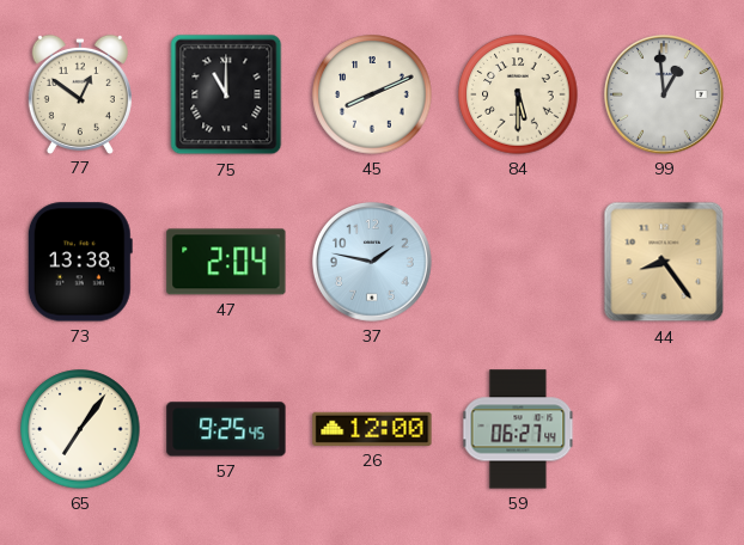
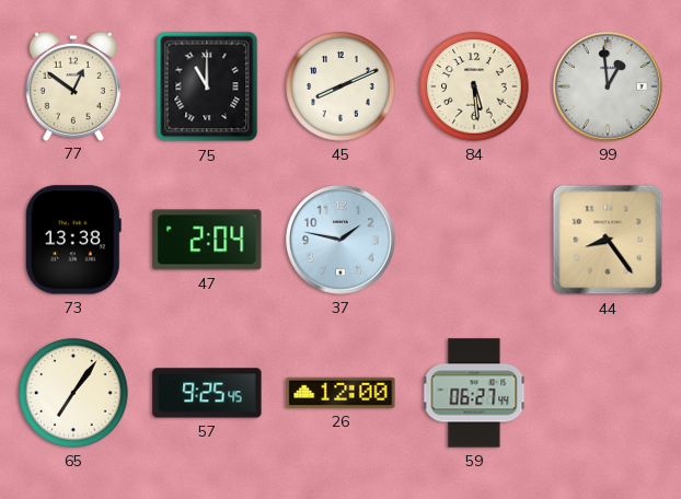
84: 5:30 -> 5:29 (474, 86)
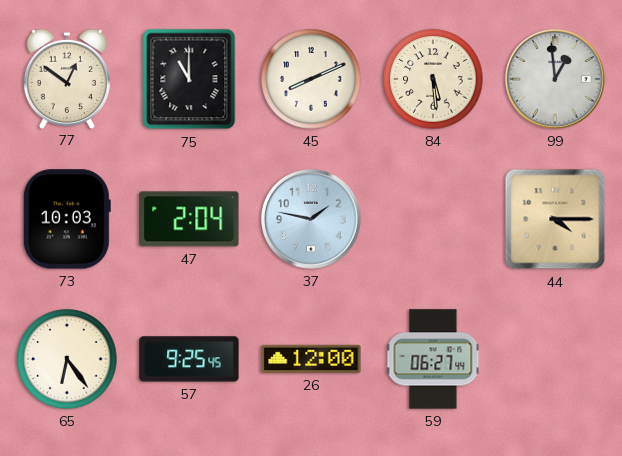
73: 13:38 -> 10:03 (67, 219)
44: 8:24 -> 4:15 (555, 219)
65: 7:06 -> 6:24 (67, 359)
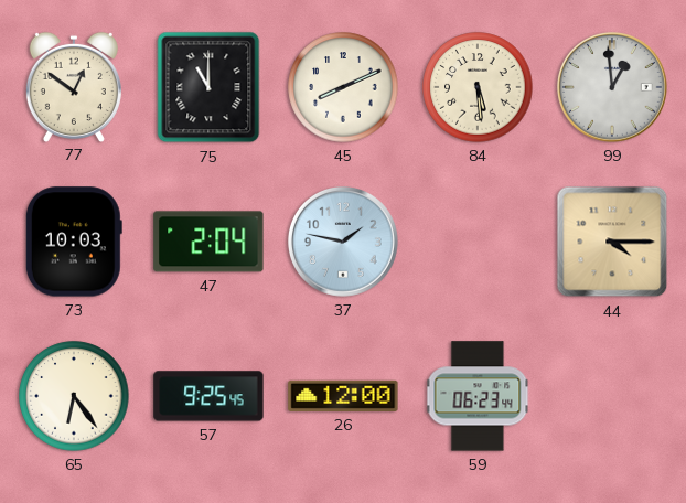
59: 06:27 -> 06:23 (478, 396)
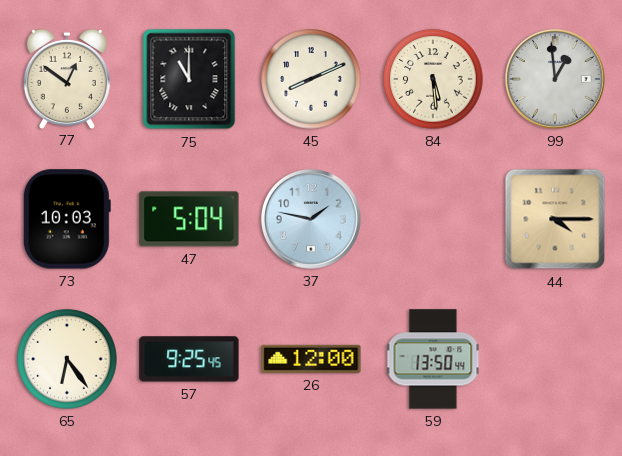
47: 2:04 -> 5:04 (189, 219)
59: 06:23 -> 13:50 (433, 359)
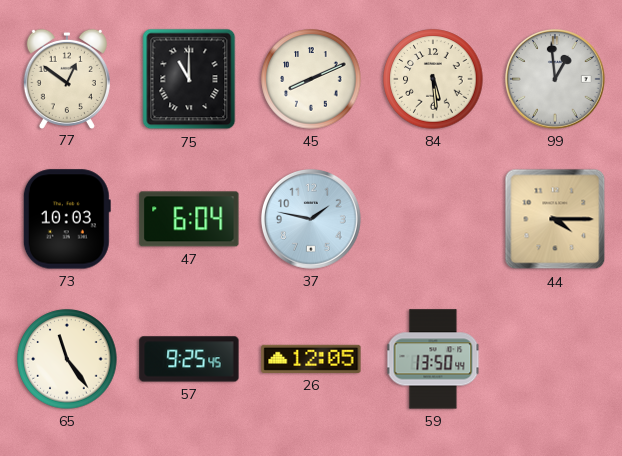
47: 5:04 -> 6:04 (189, 219)
65: 6:24 -> 11:24 (67, 359)
26: 12:00 -> 12:05 (311, 359)
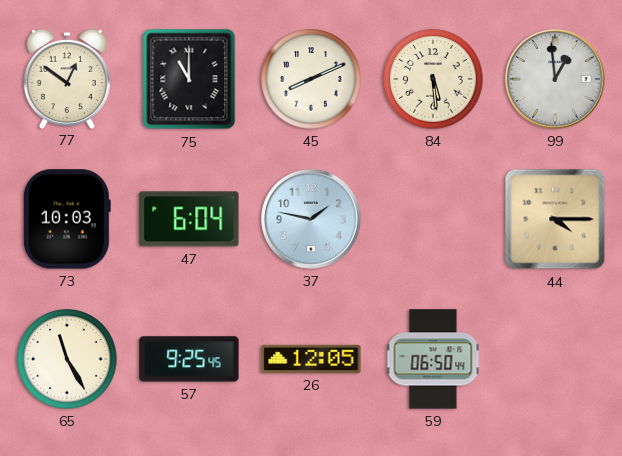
65: 11:24 -> 11:25 (67, 359)
59: 13:50 -> 06:50 (433, 359)
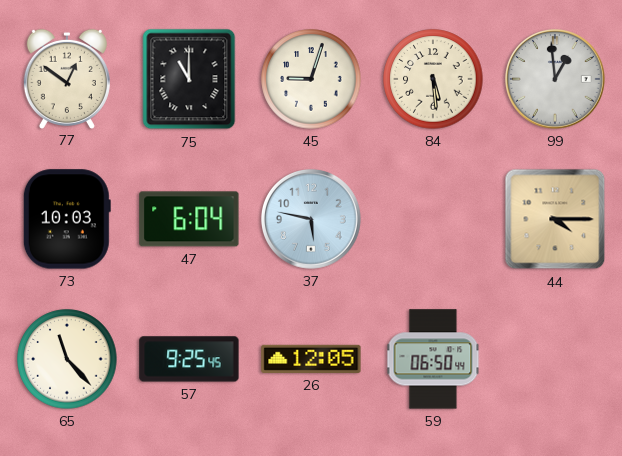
45: 8:11 -> 9:03 (311, 79)
37: 1:47 -> 5:47 (311, 219)
65: 11:25 -> 11:23 (67, 359)
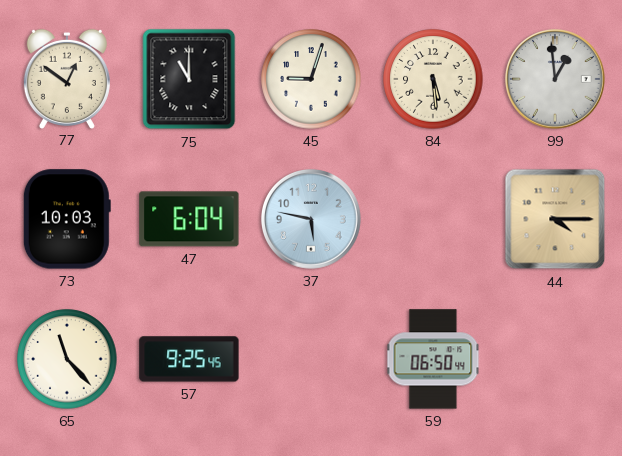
26: 12:05 -> none (311, 359)
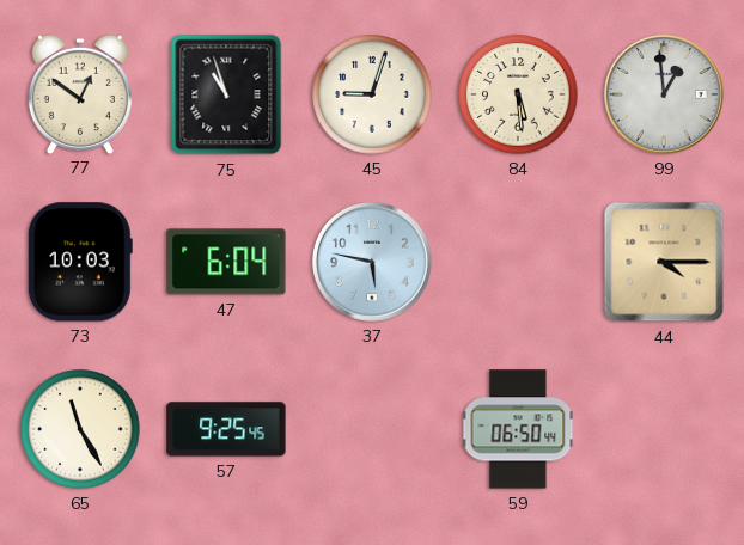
75: 11:00 -> 10:57 (226, 94)
65: 11:23 -> 11:25 (80, 429)
